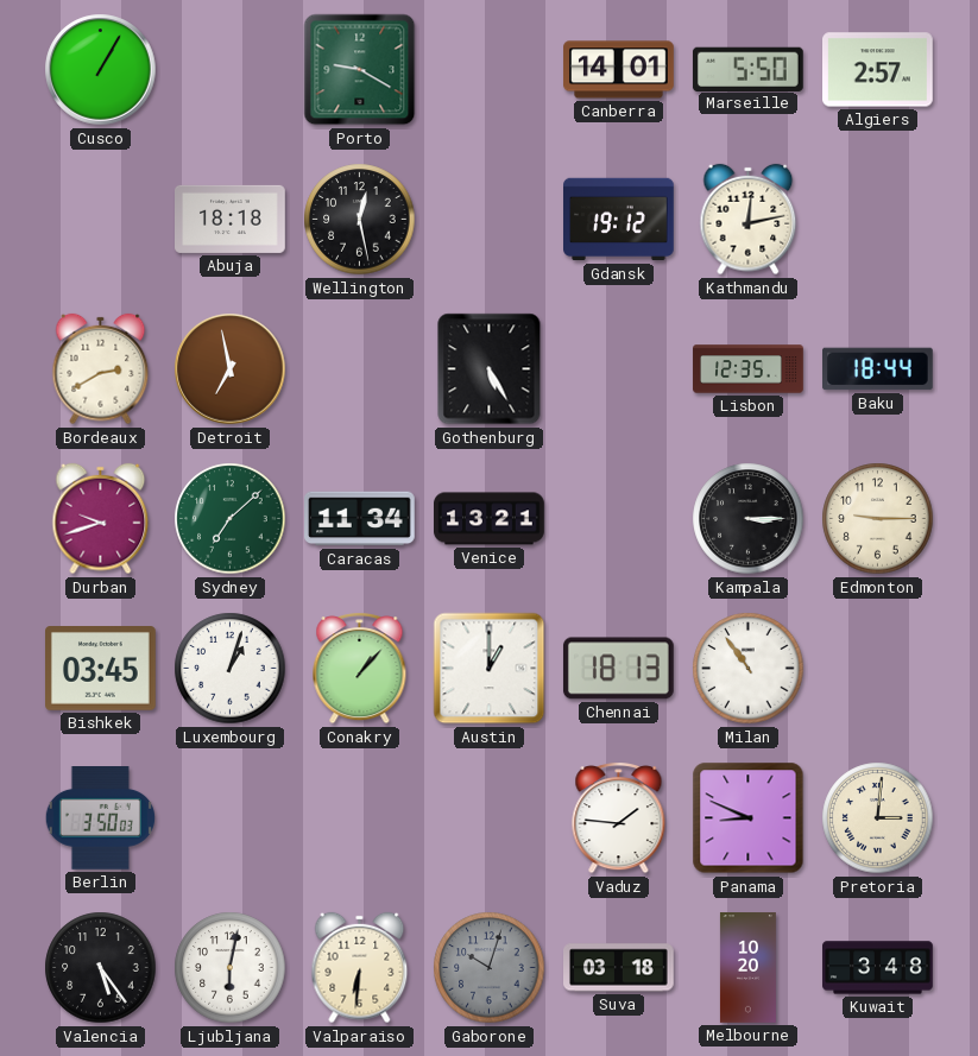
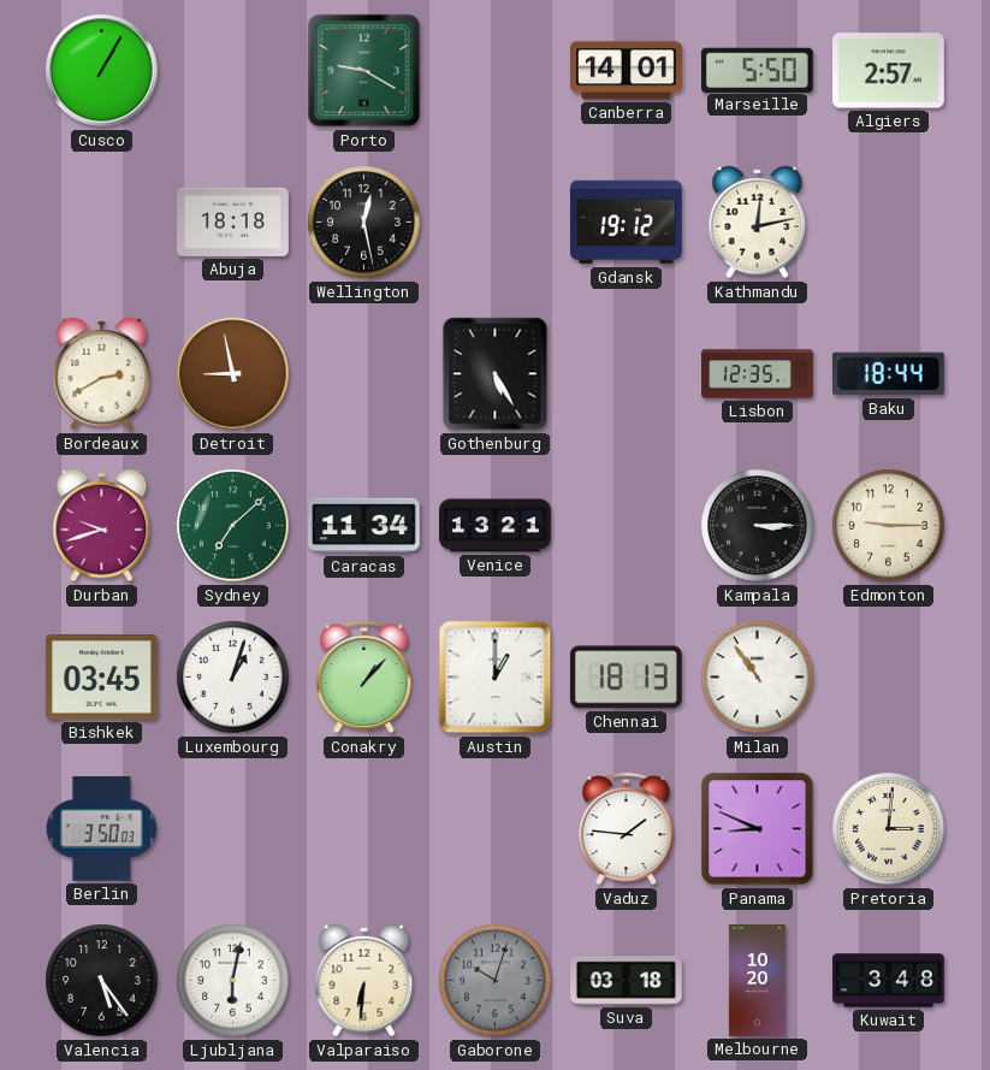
Detroit: 6:58 -> 8:58 (233, 374)
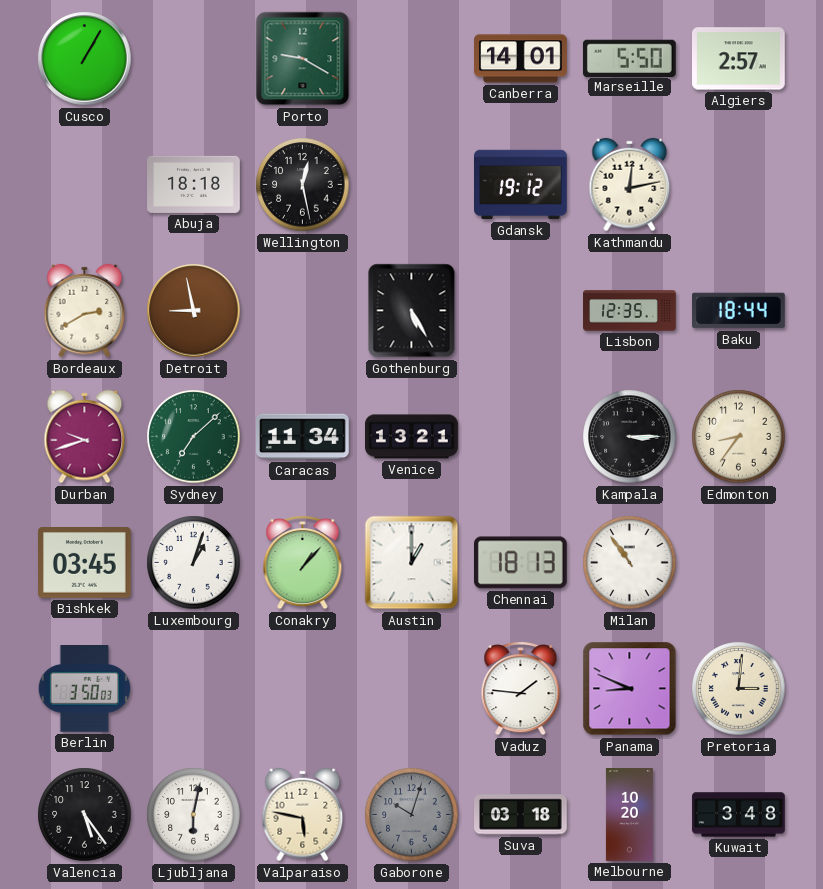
Edmonton: 9:15 -> 8:36 (739, 437)
Valparaiso: 6:31 -> 5:47 (303, 815)
